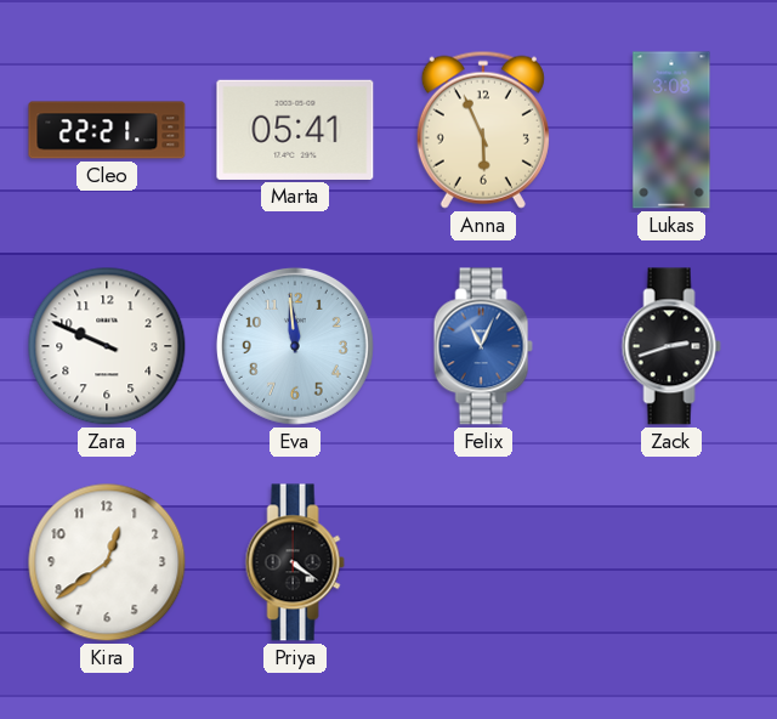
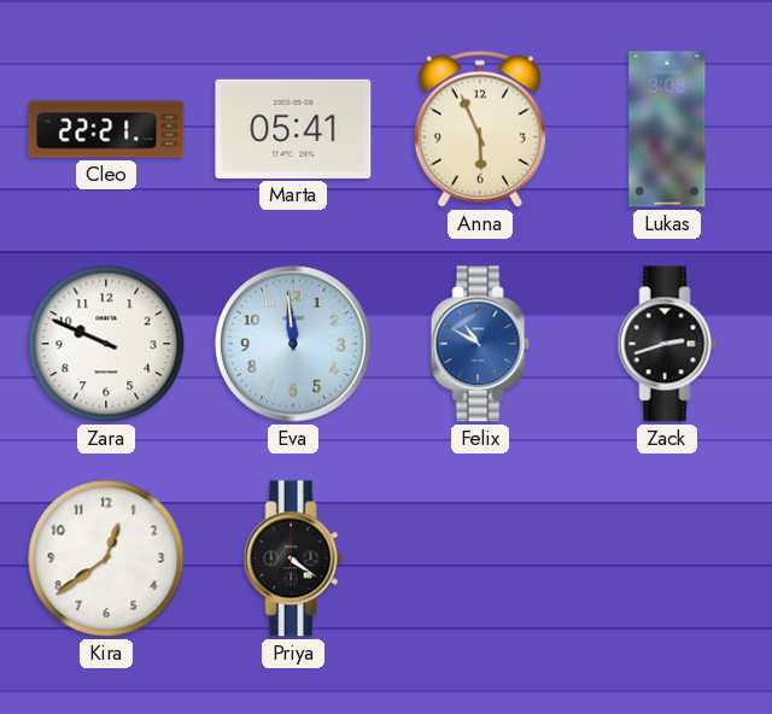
Felix: 11:04 -> 10:50 (480, 344)
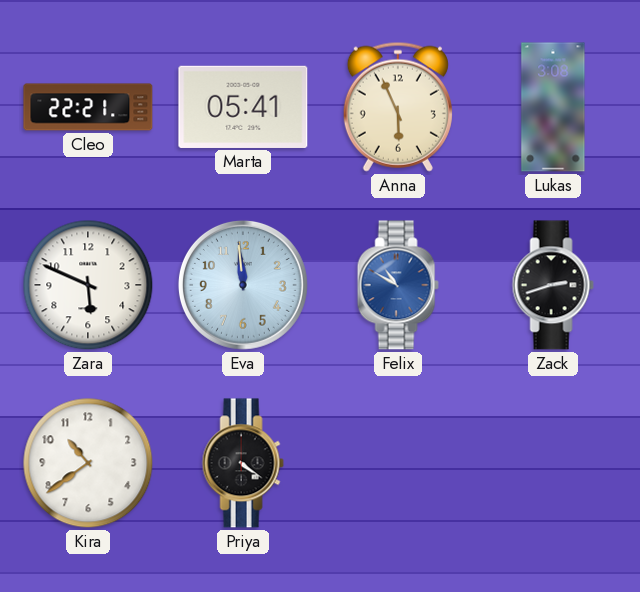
Zara: 9:49 -> 5:49 (88, 285)
Kira: 12:39 -> 10:39 (88, 463)
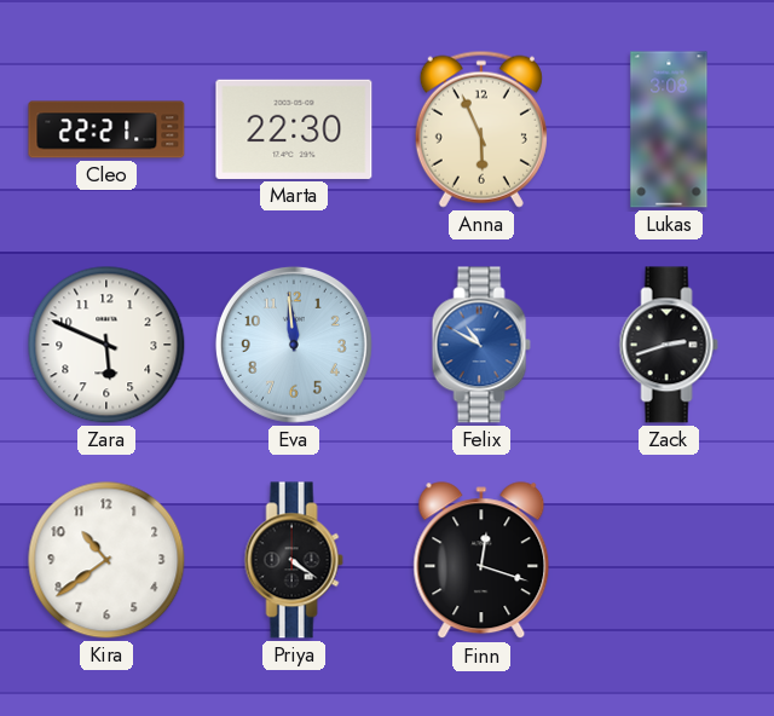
Marta: 05:41 -> 22:30 (294, 129)
Finn: none -> 12:18 (481, 561)
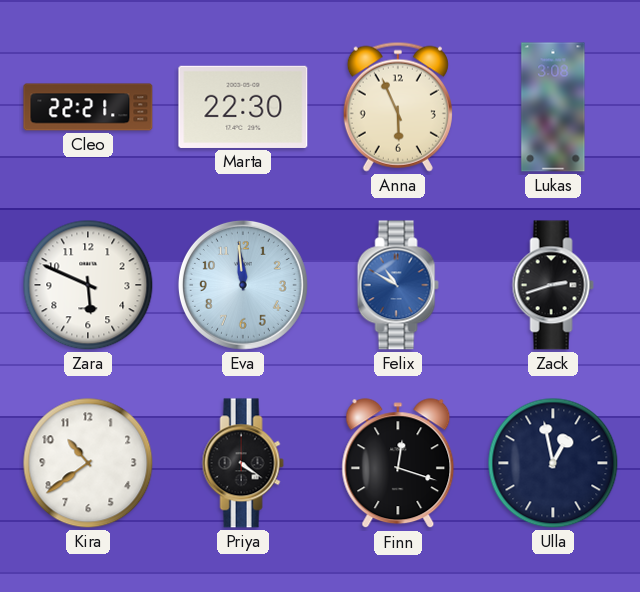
Ulla: none -> 12:58 (553, 463)
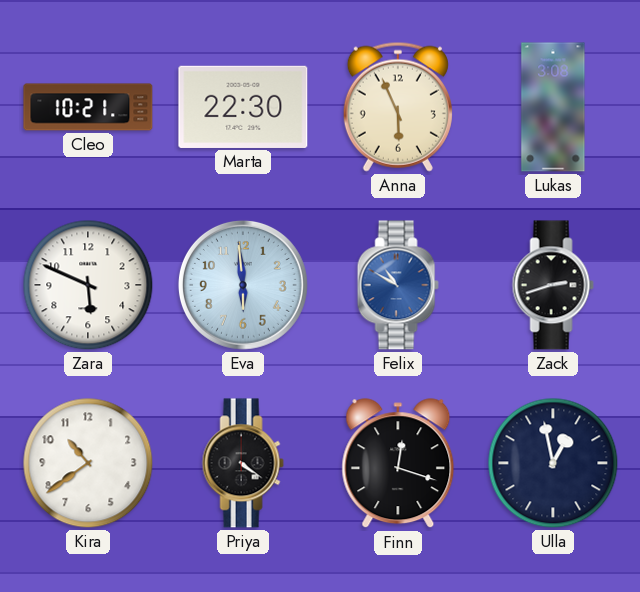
Cleo: 22:21 -> 10:21 (88, 107)
Eva: 11:59 -> 5:59 (243, 285)
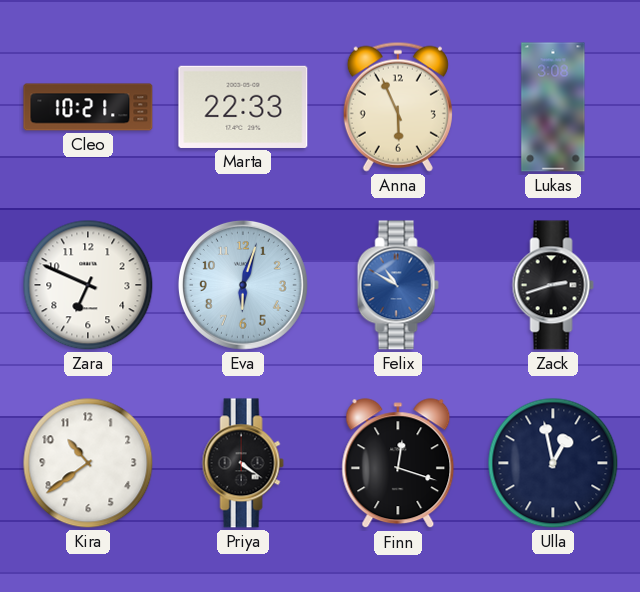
Marta: 22:30 -> 22:33 (243, 107)
Zara: 5:49 -> 6:49 (88, 285)
Eva: 5:59 -> 6:03 (243, 285)
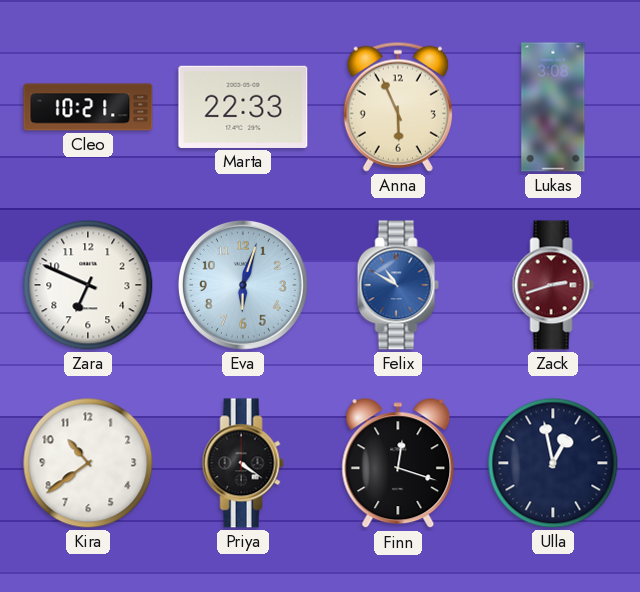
Zack dial: black -> burgundy (553, 285)
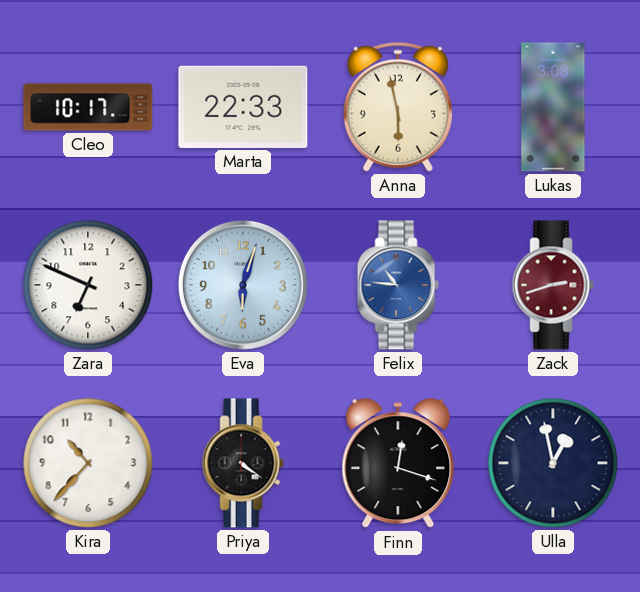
Cleo: 10:21 -> 10:17 (88, 107)
Anna: 5:56 -> 5:58 (398, 107)
Felix: 10:50 -> 10:46 (398, 285)
Kira: 10:39 -> 10:37 (88, 463)
